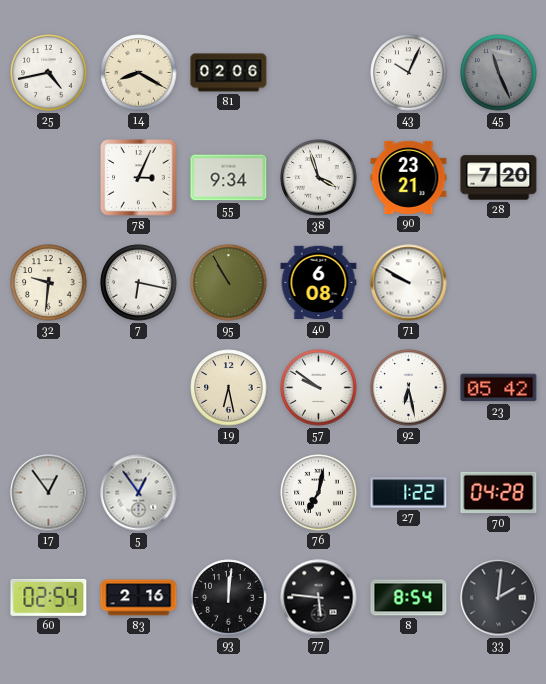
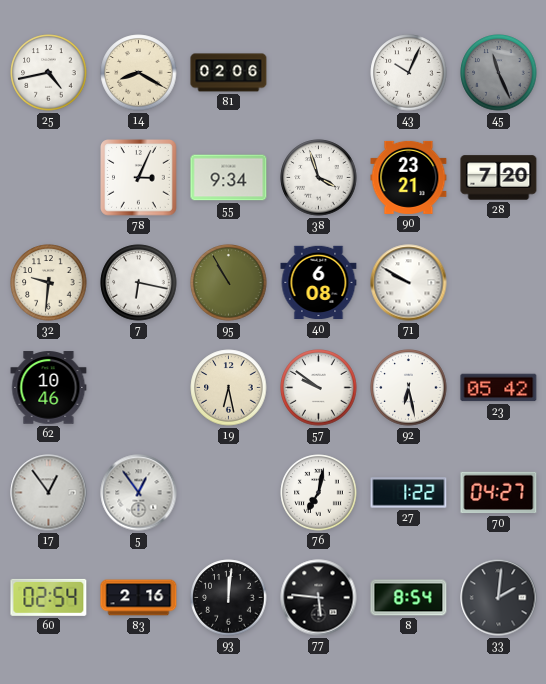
62: none -> 10:46 (49, 388)
70: 04:28 -> 04:27 (499, 493)
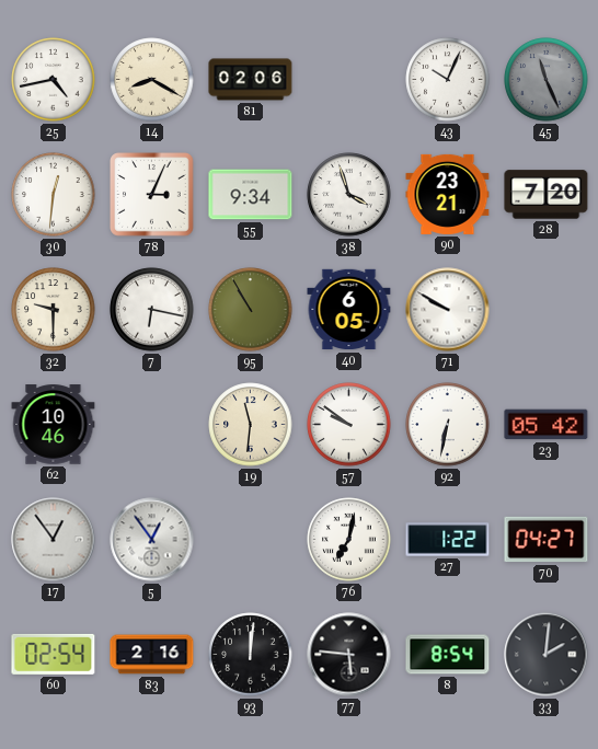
30: none -> 12:31 (54, 195)
32: 9:31 -> 9:30 (54, 310)
40: 6:08 -> 6:05 (349, 310)
19: 6:28 -> 11:31 (251, 425)
92: 6:28 -> 6:32 (448, 425)
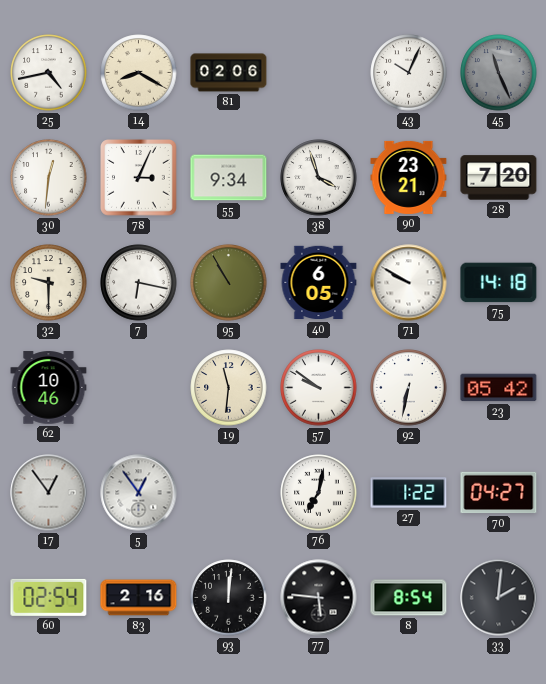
75: none -> 14:18 (499, 283)
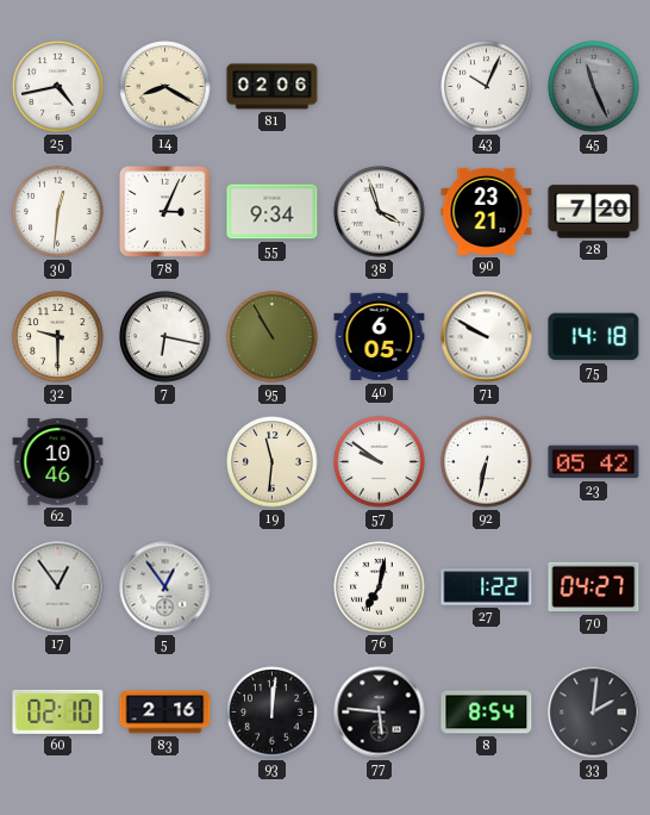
60: 02:54 -> 02:10 (58, 711)
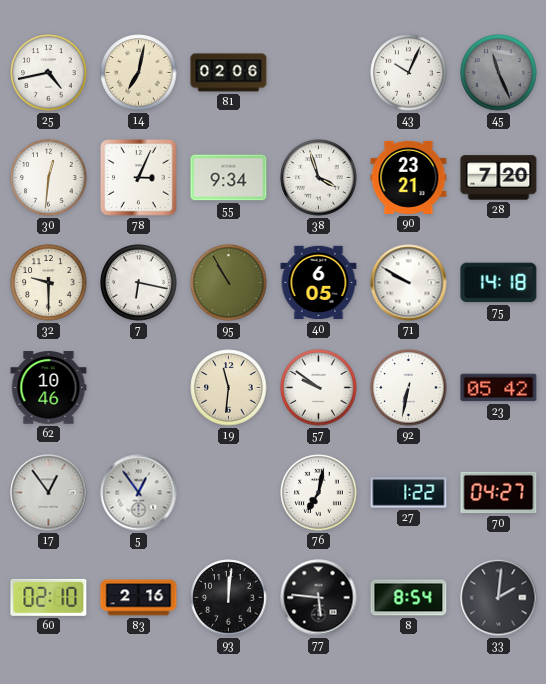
14: 8:20 -> 7:02 (139, 73)
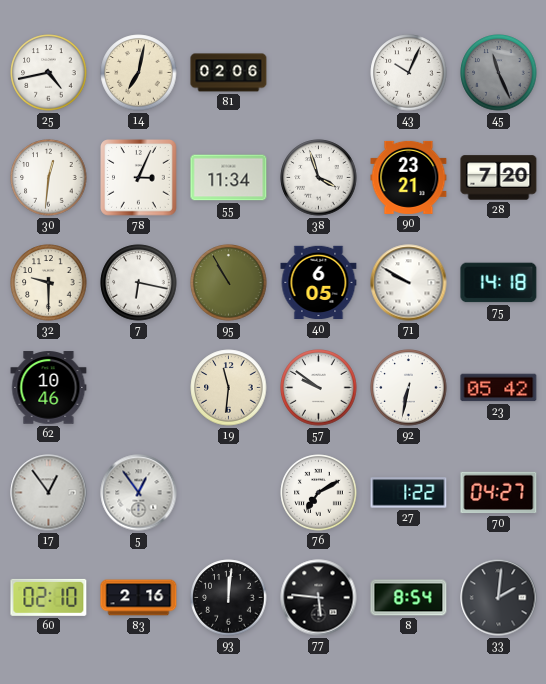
55: 9:34 -> 11:34 (229, 178)
76: 7:02 -> 7:10 (319, 493)
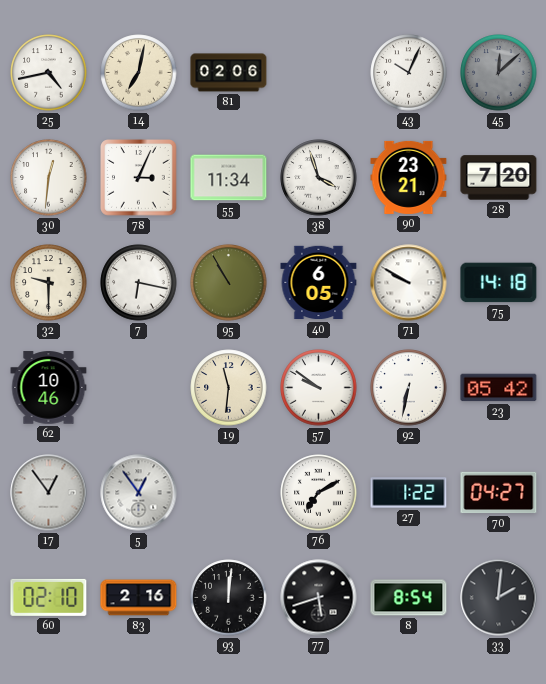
45: 11:26 -> 12:08 (499, 73)
77: 5:46 -> 5:42 (319, 598)
